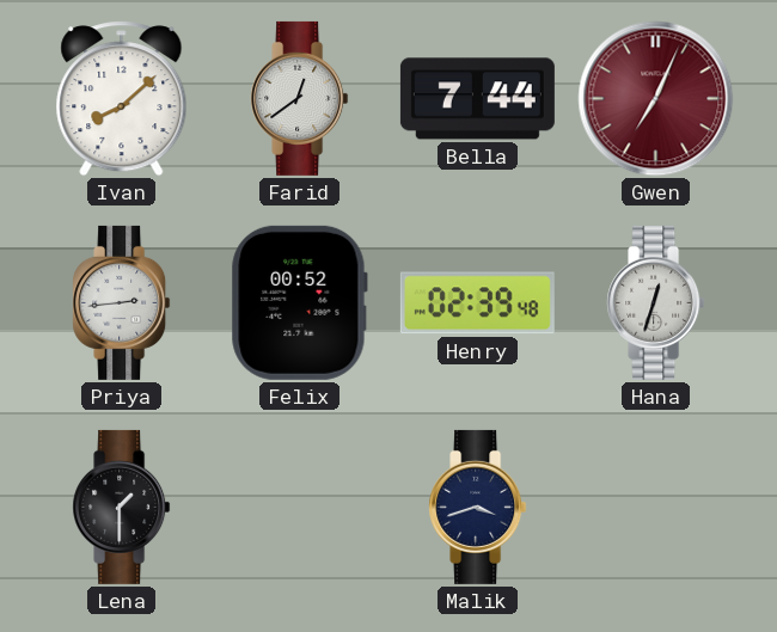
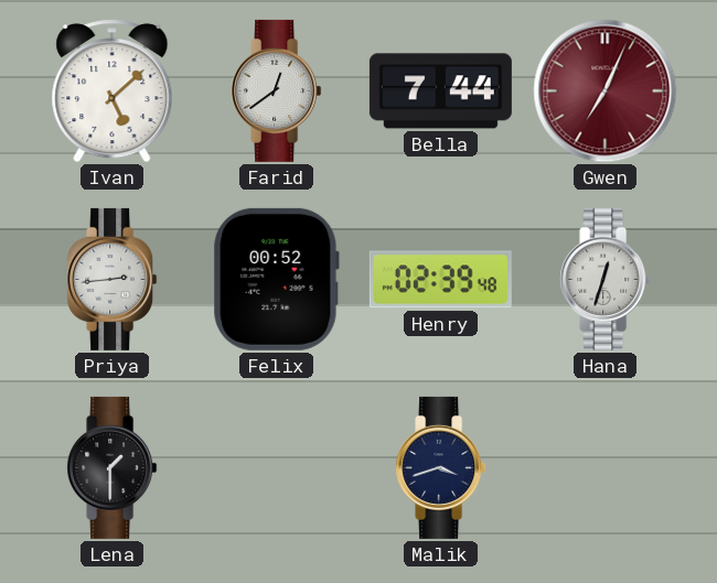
Ivan: 8:08 -> 5:08 (113, 91)
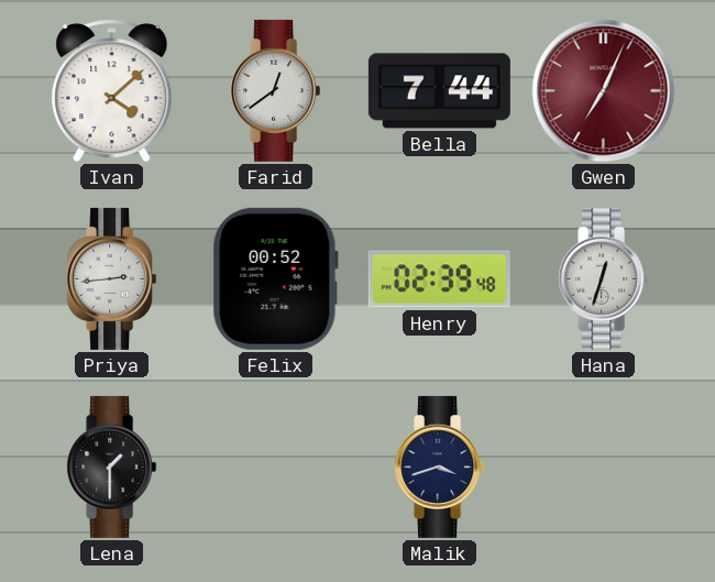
Ivan: 5:08 -> 4:08 (112, 91)
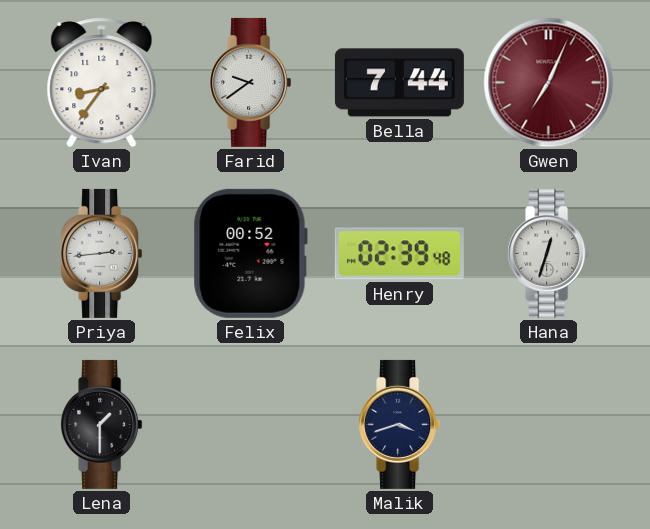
Ivan: 4:08 -> 8:36 (102, 83)
Farid: 12:39 -> 9:39 (251, 82)
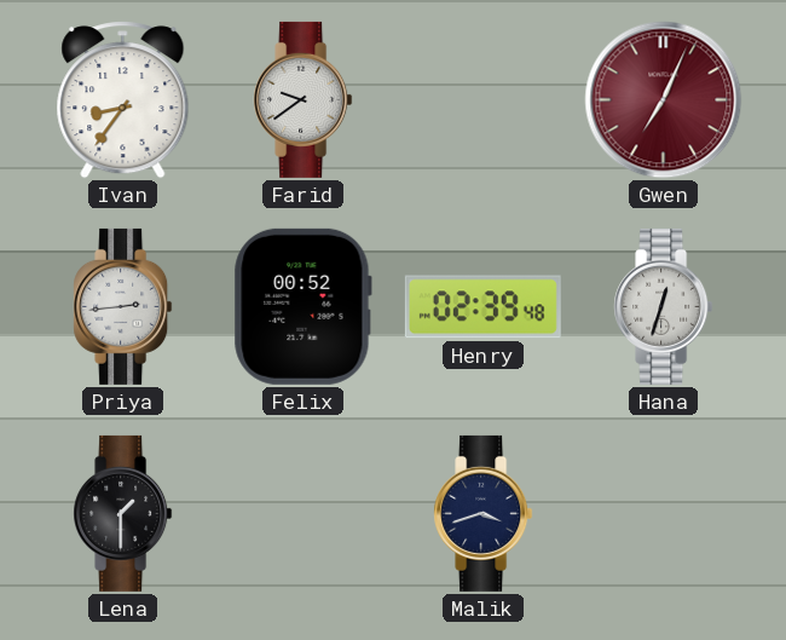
Bella: 7:44 -> none (399, 83)
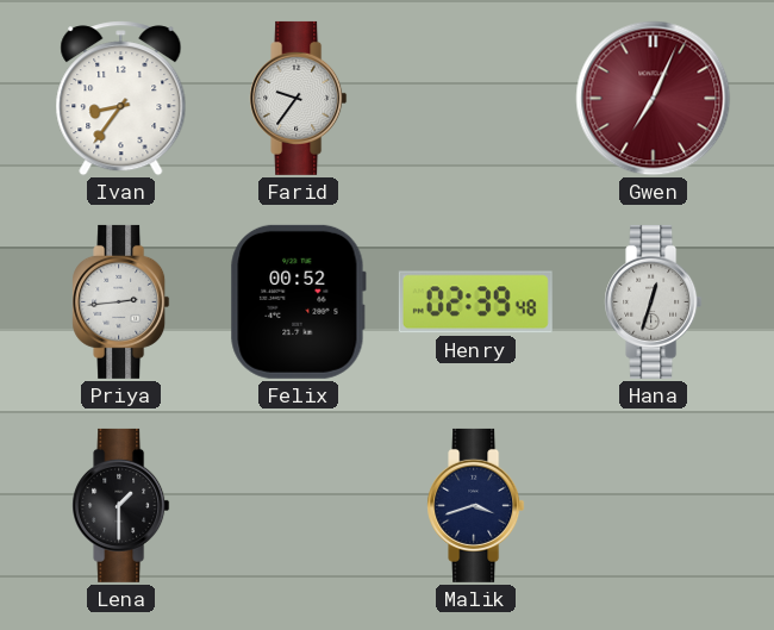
Farid: 9:39 -> 9:36 (299, 98)
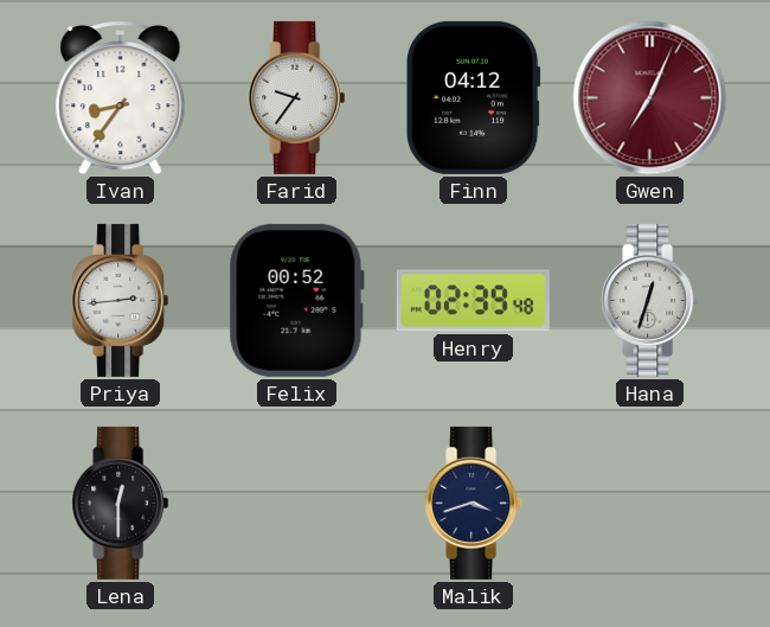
Finn: none -> 04:12 (474, 97)
Lena: 1:30 -> 12:30 (121, 503)
